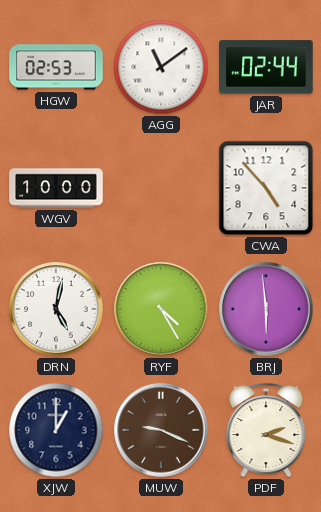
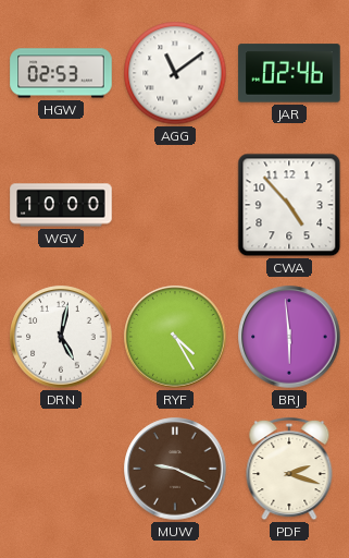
JAR: 02:44 -> 02:46 (289, 73)
XJW: 1:00 -> none (56, 430)
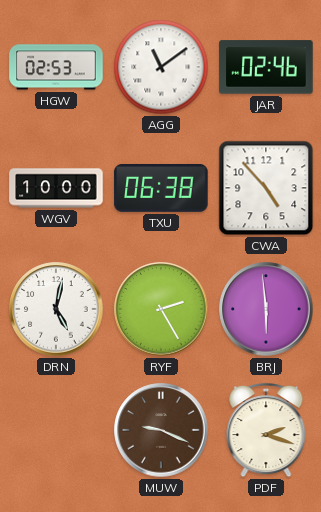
TXU: none -> 06:38 (161, 188)
RYF: 4:25 -> 2:25 (161, 309)
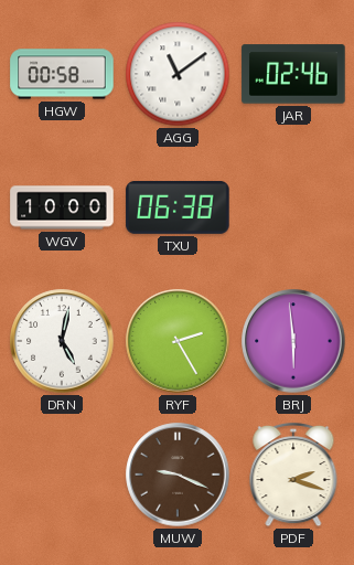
HGW: 02:53 -> 00:58 (62, 74)
CWA: 4:53 -> none (266, 188)
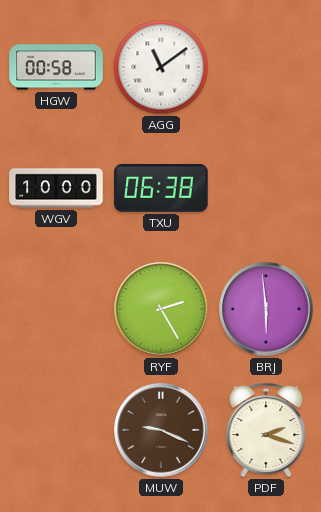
JAR: 02:46 -> none (293, 74)
DRN: 5:02 -> none (62, 341)
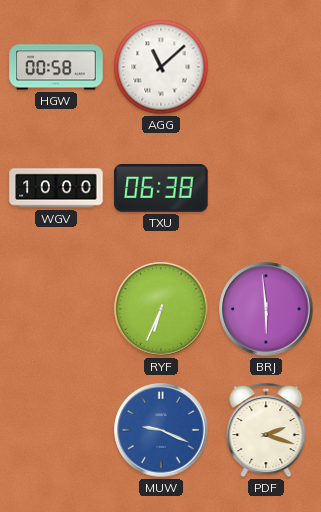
AGG: 11:09 -> 11:08 (161, 67)
RYF: 2:25 -> 6:34 (161, 309)
MUW dial: brown -> blue (161, 430)
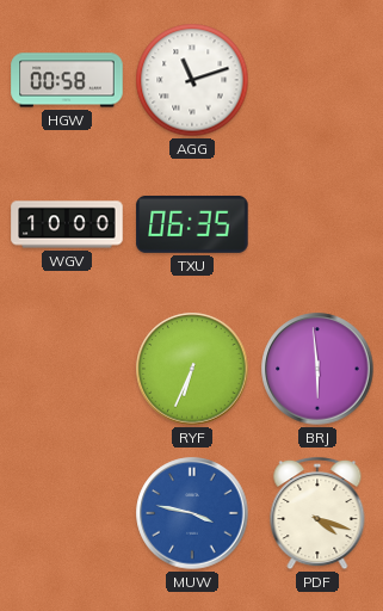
AGG: 11:08 -> 11:12 (192, 80)
TXU: 06:38 -> 06:35 (192, 224)
MUW: 9:19 -> 3:47 (192, 513)
PDF: 2:18 -> 4:18 (317, 513)
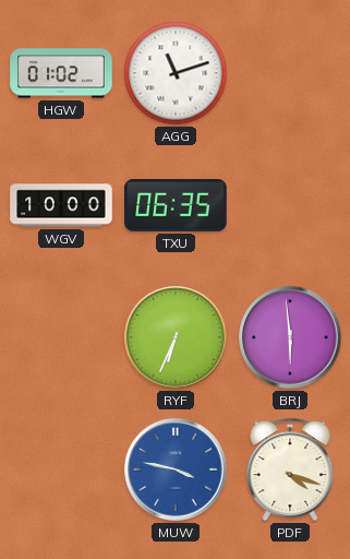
HGW: 00:58 -> 01:02 (61, 73)
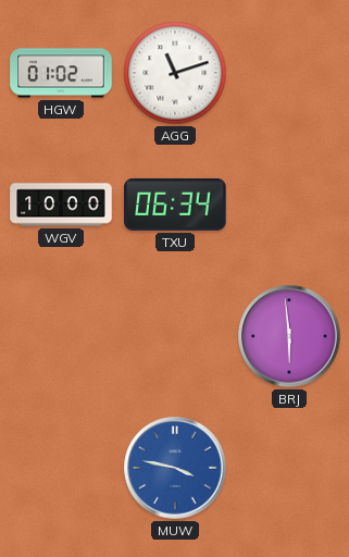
TXU: 06:35 -> 06:34 (175, 205)
RYF: 6:34 -> none (176, 337)
PDF: 4:18 -> none (290, 469)
